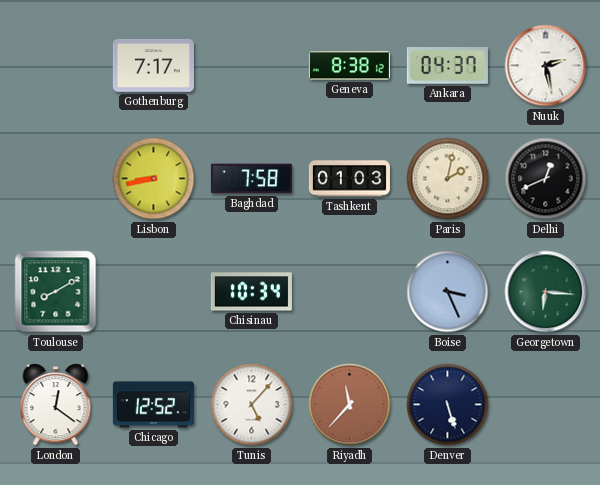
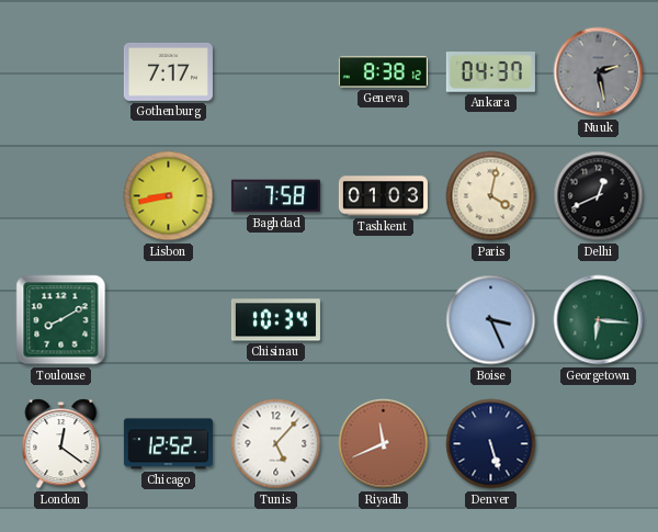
Nuuk dial: white -> grey (599, 72)
Paris: 2:02 -> 4:02 (491, 196)
Riyadh: 11:37 -> 11:41 (384, 444)
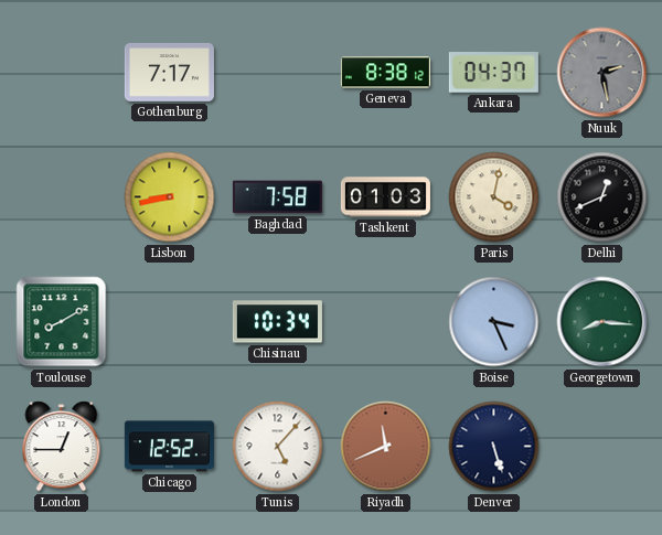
Georgetown: 6:16 -> 8:16 (602, 322)
London: 12:21 -> 12:45 (62, 447)
